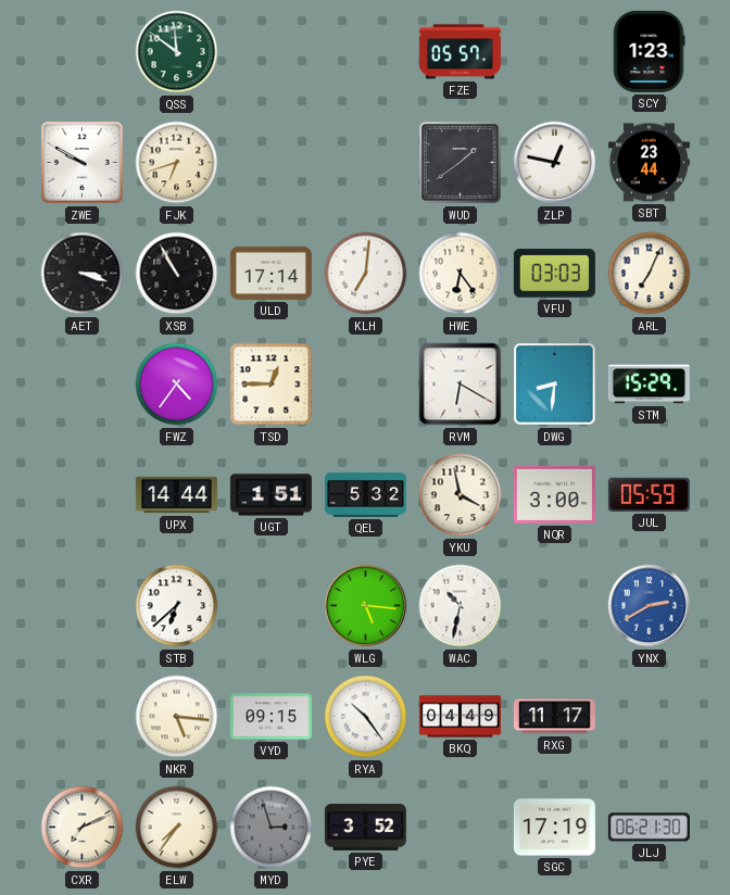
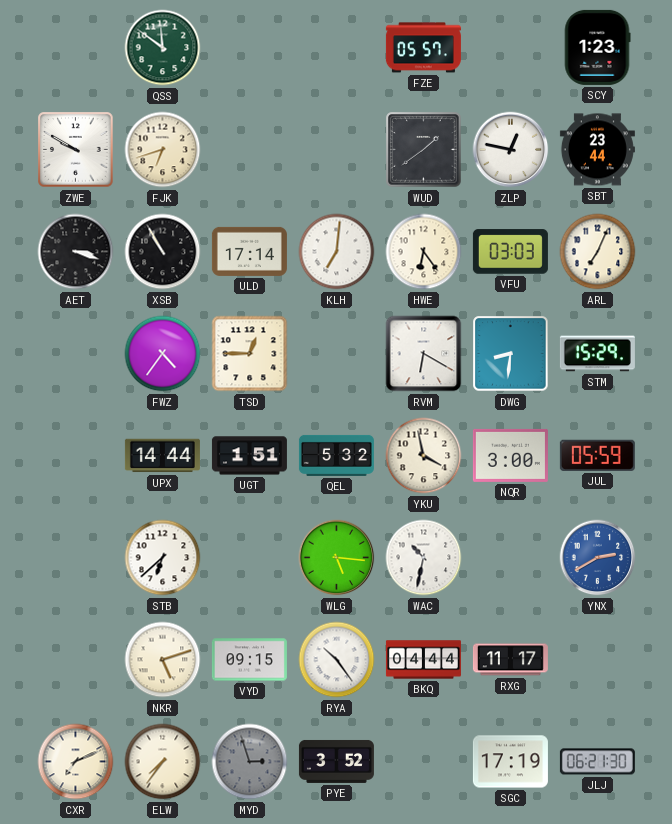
NKR: 5:16 -> 5:12 (163, 660)
BKQ: 04:49 -> 04:44 (423, 660)
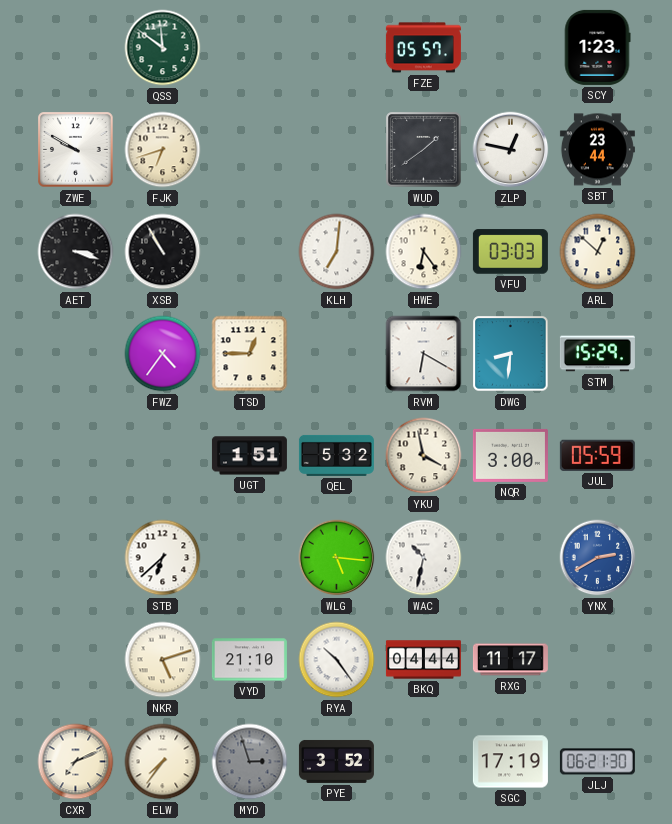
ULD: 17:14 -> none (249, 251)
ARL: 7:04 -> 12:52 (598, 252)
UPX: 14:44 -> none (162, 456)
VYD: 09:15 -> 21:10 (249, 660)
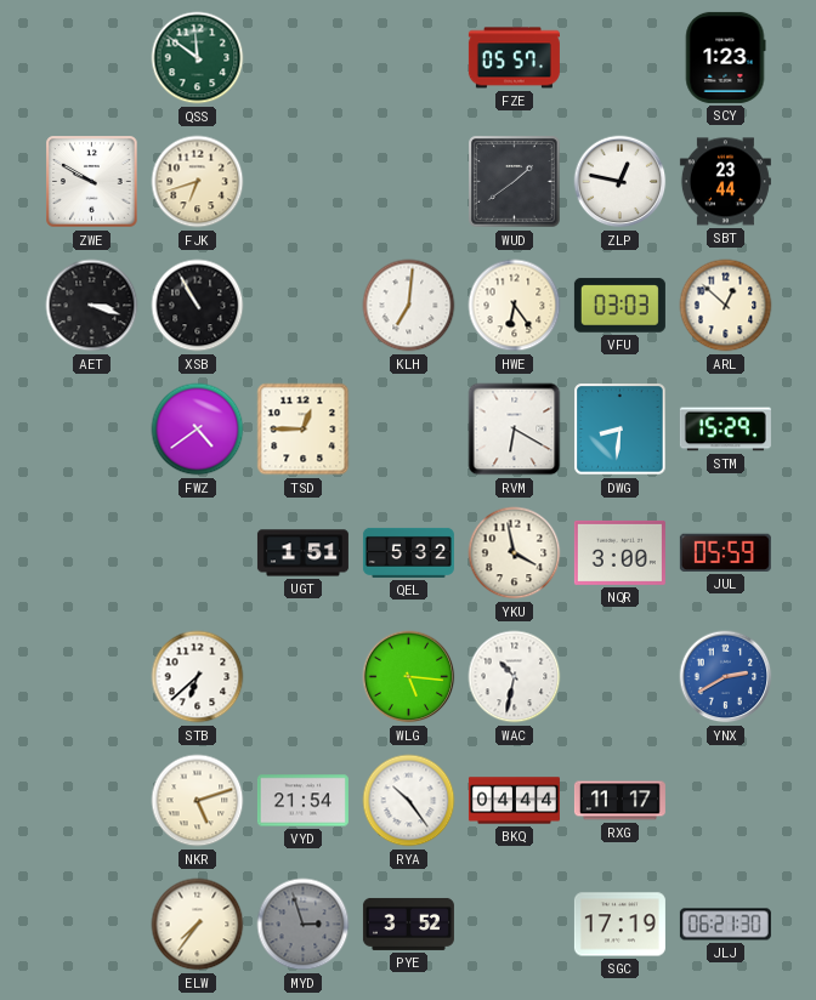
FWZ: 4:36 -> 4:39 (198, 430)
VYD: 21:10 -> 21:54 (302, 801)
CXR: 7:11 -> none (76, 762)
